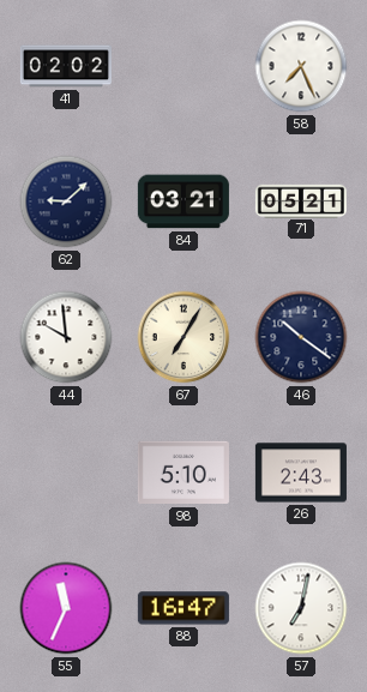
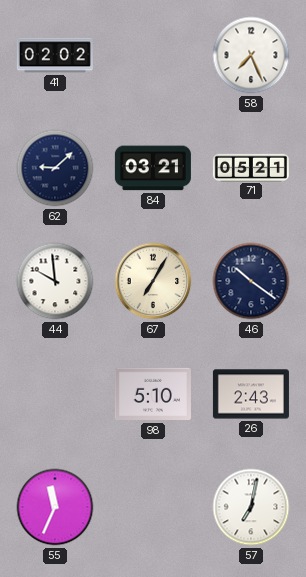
88: 16:47 -> none (183, 608)
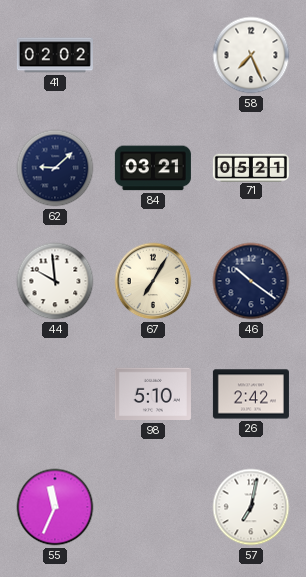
26: 2:43 -> 2:42 (251, 394)
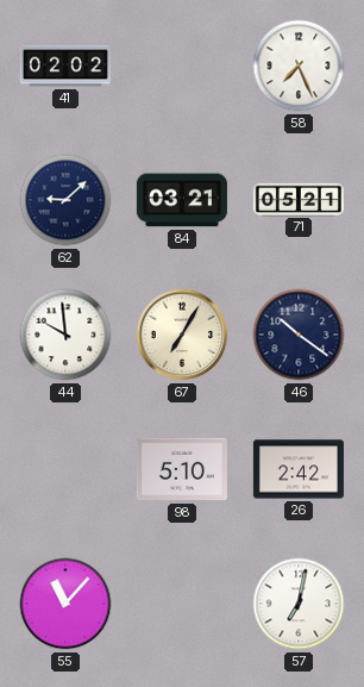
55: 11:34 -> 11:07 (65, 604)
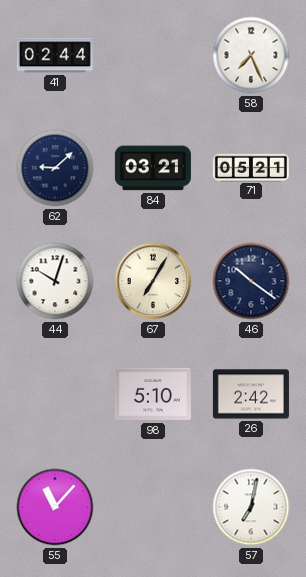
41: 02:02 -> 02:44 (55, 55)
44: 9:59 -> 10:03 (55, 281)
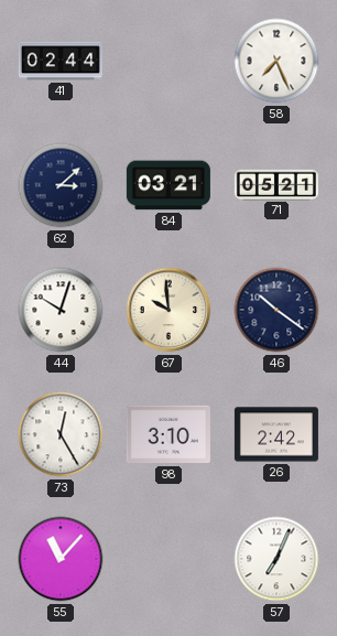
62: 9:08 -> 3:08 (61, 185)
67: 7:05 -> 9:59 (168, 310)
73: none -> 12:25 (61, 434)
98: 5:10 -> 3:10 (168, 434)
57: 7:02 -> 7:04 (276, 559)
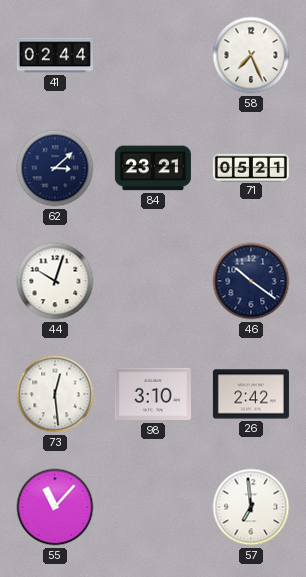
84: 03:21 -> 23:21 (153, 168)
67: 9:59 -> none (168, 310)
73: 12:25 -> 12:29 (55, 394)
57: 7:04 -> 6:59 (251, 507)
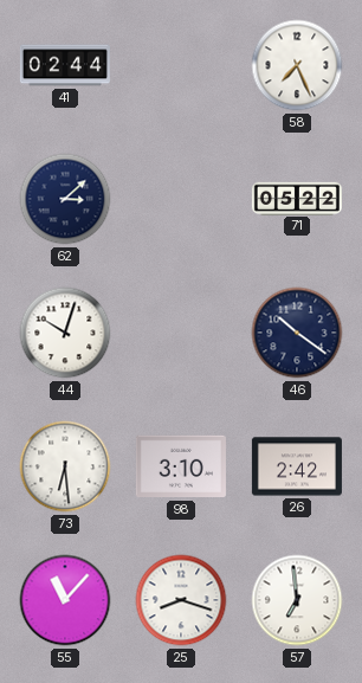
84: 23:21 -> none (153, 168)
71: 05:21 -> 05:22 (297, 198)
73: 12:29 -> 6:29 (65, 466)
25: none -> 8:18 (181, 600)
